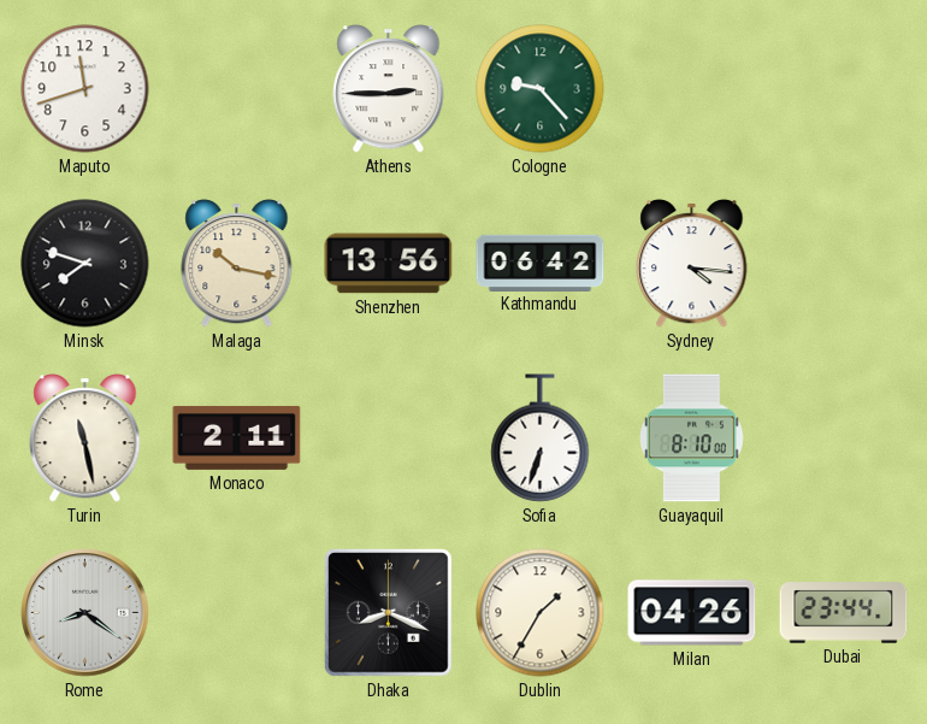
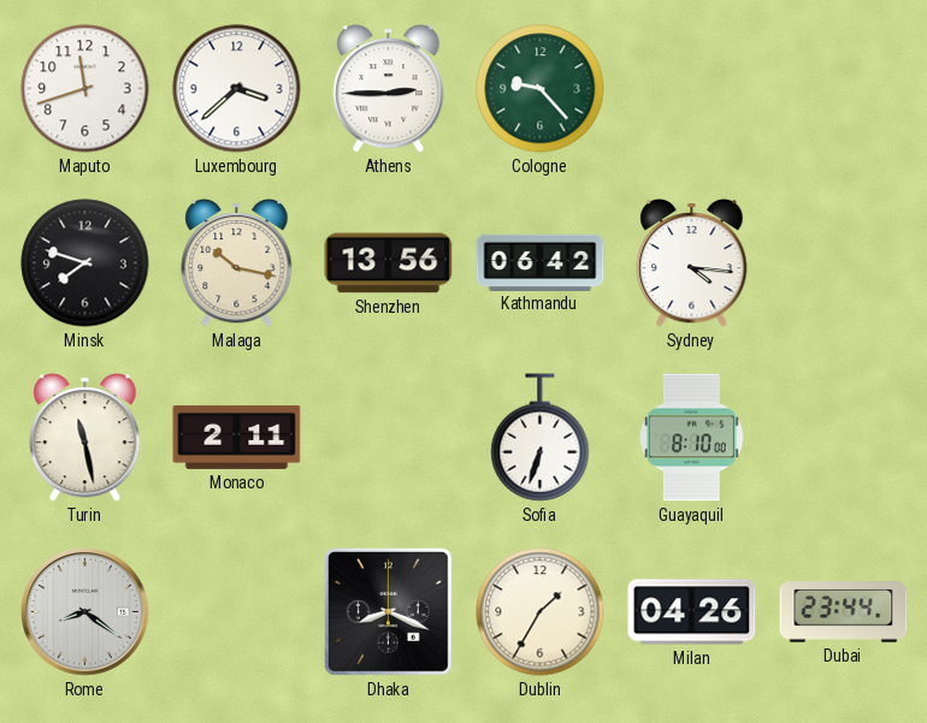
Luxembourg: none -> 3:38 (237, 89)
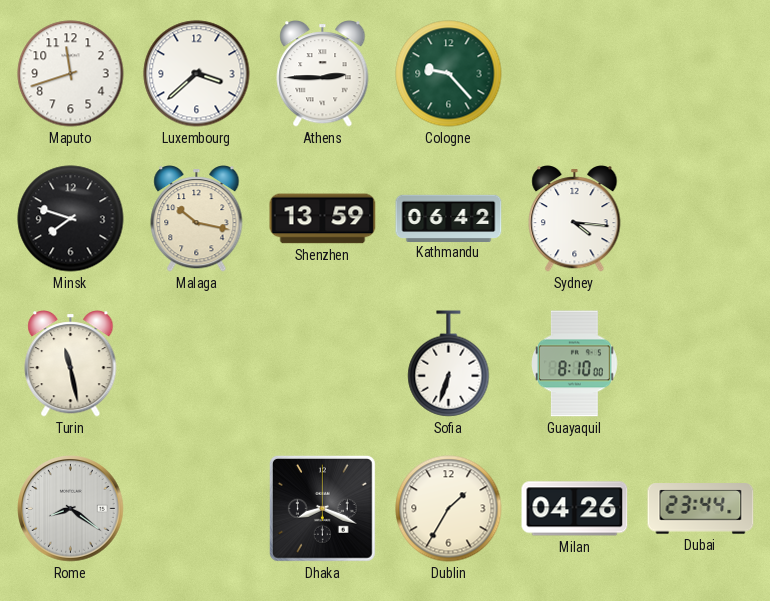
Shenzhen: 13:56 -> 13:59 (323, 219)
Monaco: 2:11 -> none (237, 438)
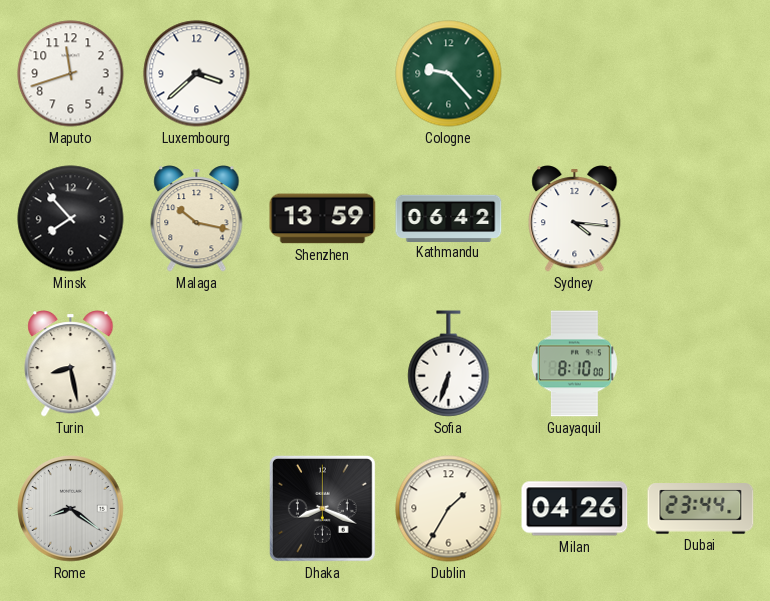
Athens: 2:45 -> none (323, 74)
Minsk: 7:48 -> 7:53 (71, 219)
Turin: 11:28 -> 8:28 (71, 364)
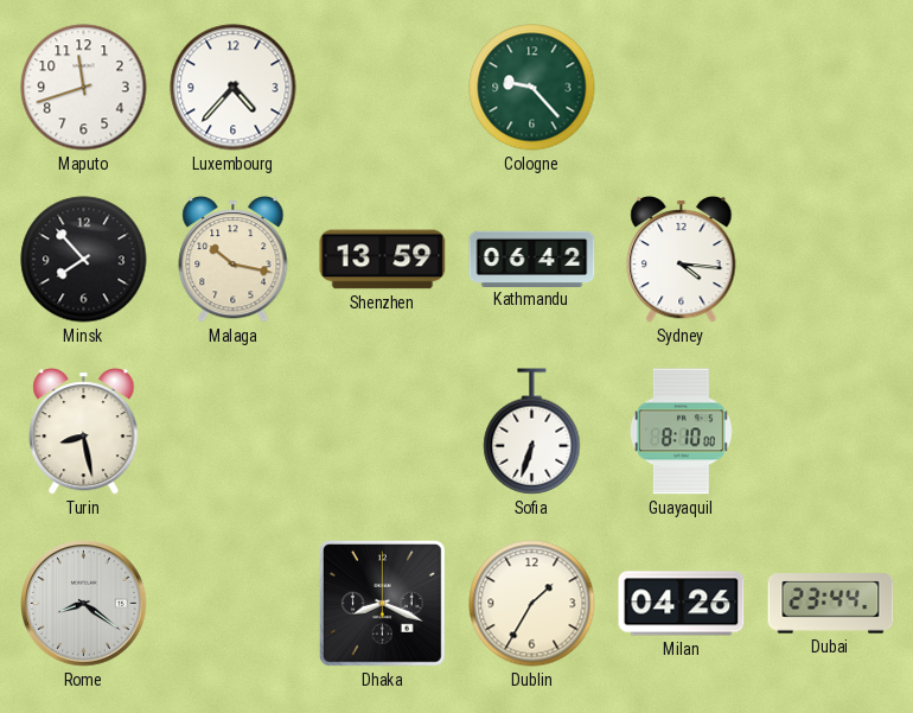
Luxembourg: 3:38 -> 4:37 (234, 88)
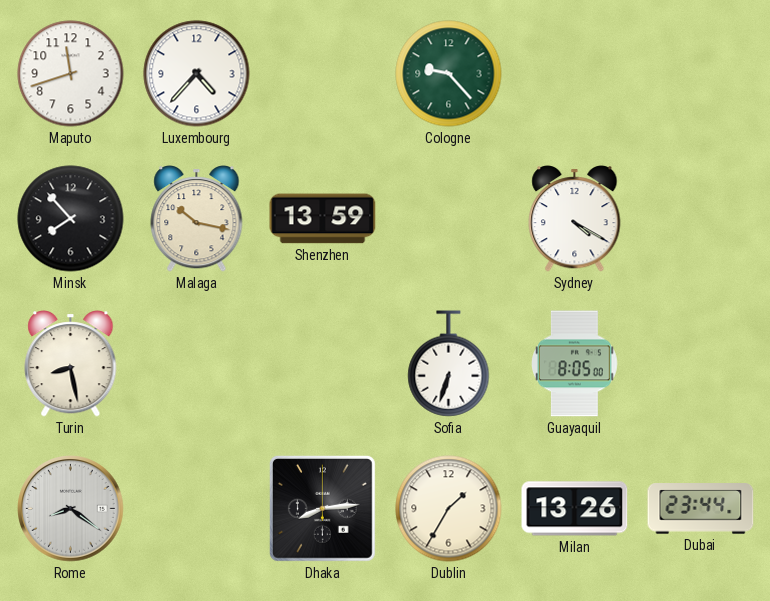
Kathmandu: 06:42 -> none (532, 259)
Sydney: 4:16 -> 4:20 (575, 219)
Guayaquil: 8:10 -> 8:05 (575, 364)
Dhaka: 8:19 -> 8:14 (322, 508)
Milan: 04:26 -> 13:26 (575, 509)
